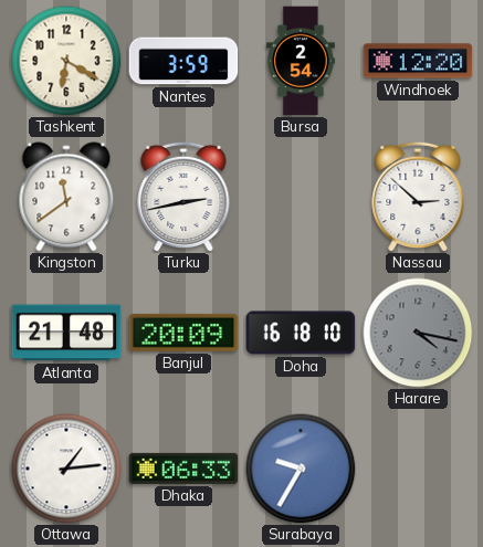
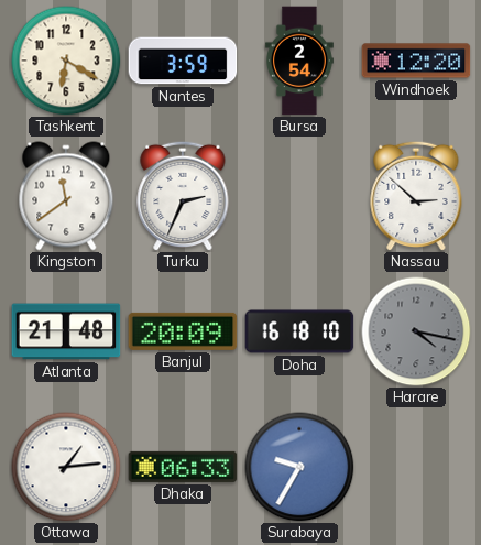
Turku: 2:43 -> 2:34 (183, 196)
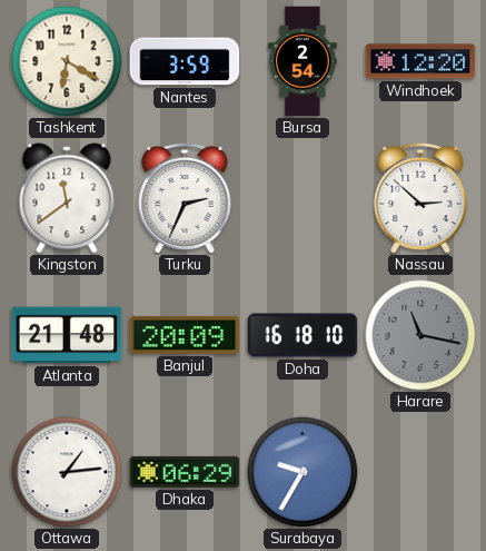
Harare: 4:17 -> 11:17 (420, 335)
Dhaka: 06:33 -> 06:29 (185, 472)
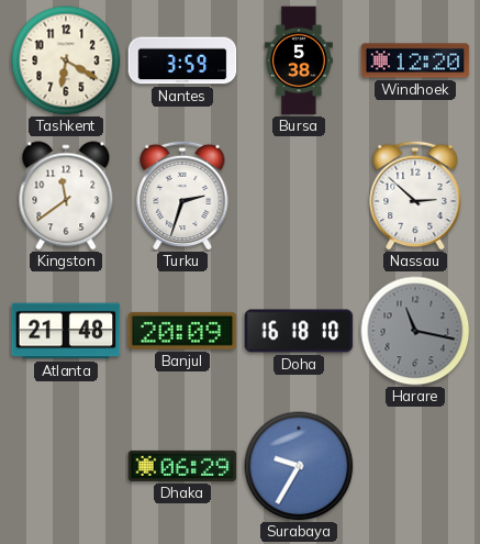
Bursa: 2:54 -> 5:38 (299, 60)
Turku: 2:34 -> 2:33 (182, 196)
Ottawa: 1:14 -> none (67, 472)
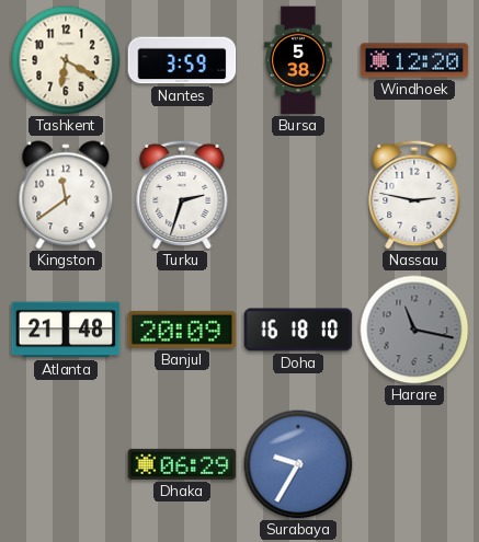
Nassau: 2:52 -> 2:47 (414, 195)
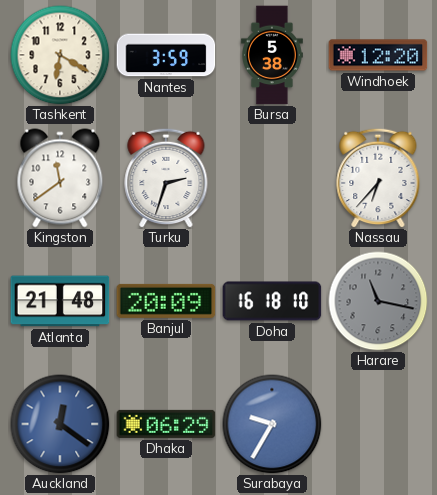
Nassau: 2:47 -> 6:37 (378, 178)
Auckland: none -> 12:21 (60, 424)
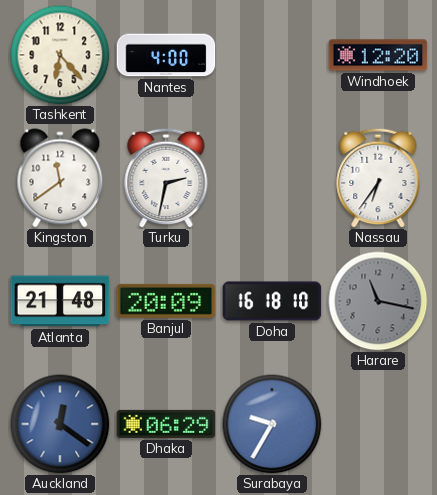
Tashkent: 6:20 -> 6:23 (60, 55)
Nantes: 3:59 -> 4:00 (166, 55)
Bursa: 5:38 -> none (272, 55)
Turku: 2:33 -> 2:32 (166, 178)
Nassau: 6:37 -> 6:36 (378, 178)
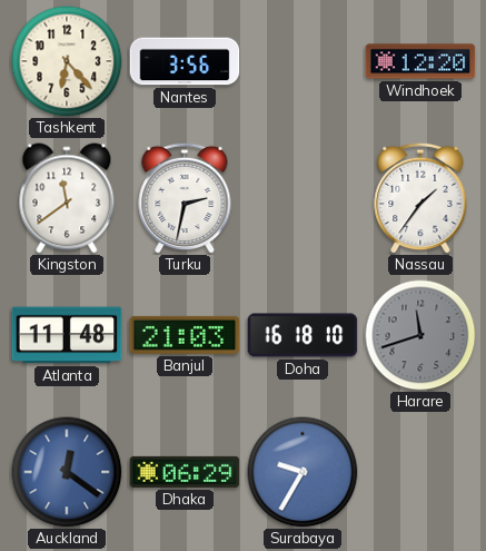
Nantes: 4:00 -> 3:56 (185, 61)
Nassau: 6:36 -> 1:36 (420, 198)
Atlanta: 21:48 -> 11:48 (67, 335)
Banjul: 20:09 -> 21:03 (185, 335)
Harare: 11:17 -> 11:42 (420, 335)
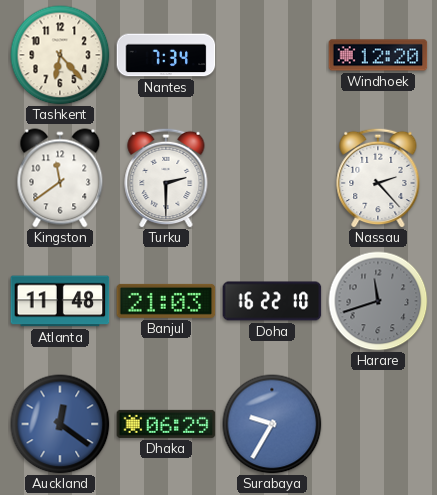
Nantes: 3:56 -> 7:34 (166, 55)
Turku: 2:32 -> 2:30 (166, 178)
Nassau: 1:36 -> 2:23 (378, 178)
Doha: 16:18 -> 16:22 (272, 301)
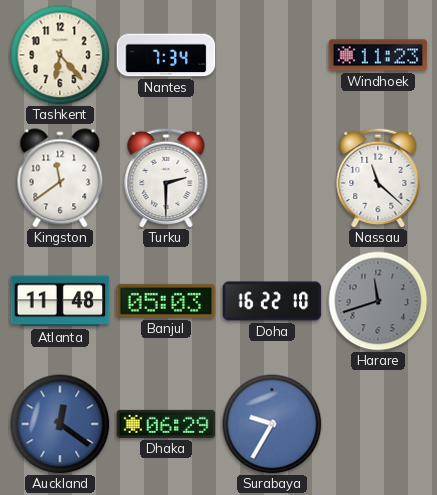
Windhoek: 12:20 -> 11:23 (378, 55)
Nassau: 2:23 -> 11:22 (378, 178)
Banjul: 21:03 -> 05:03 (166, 301)
